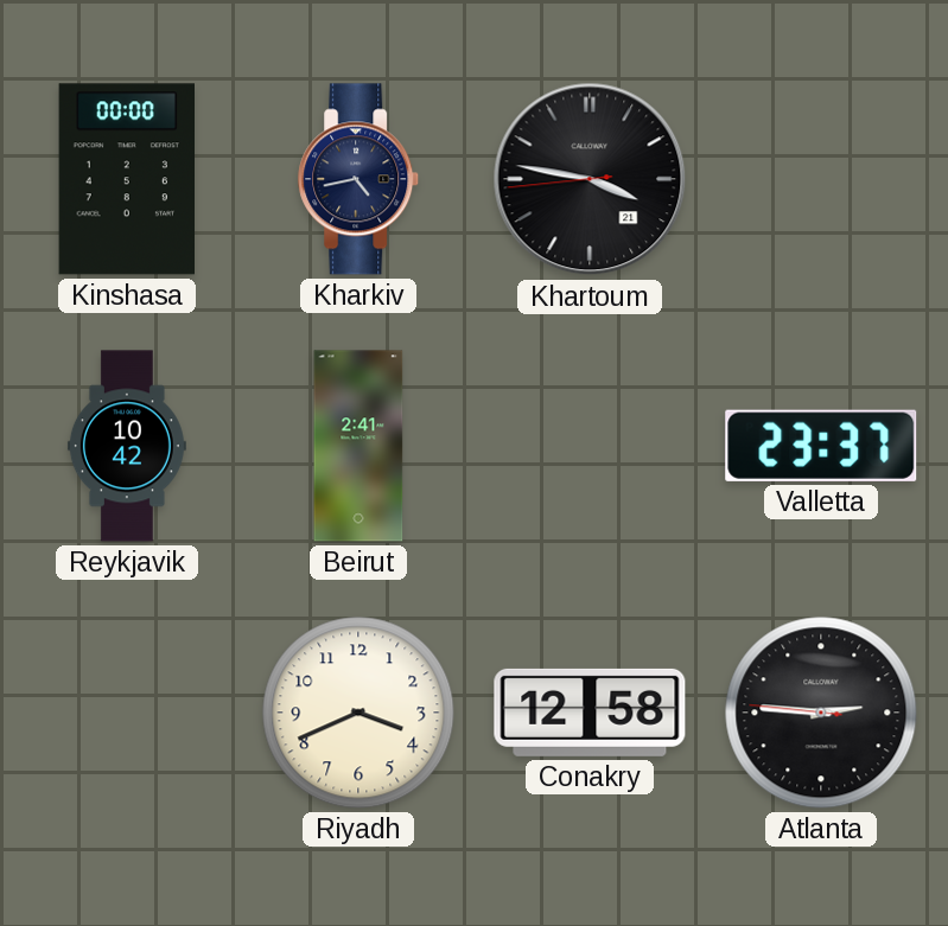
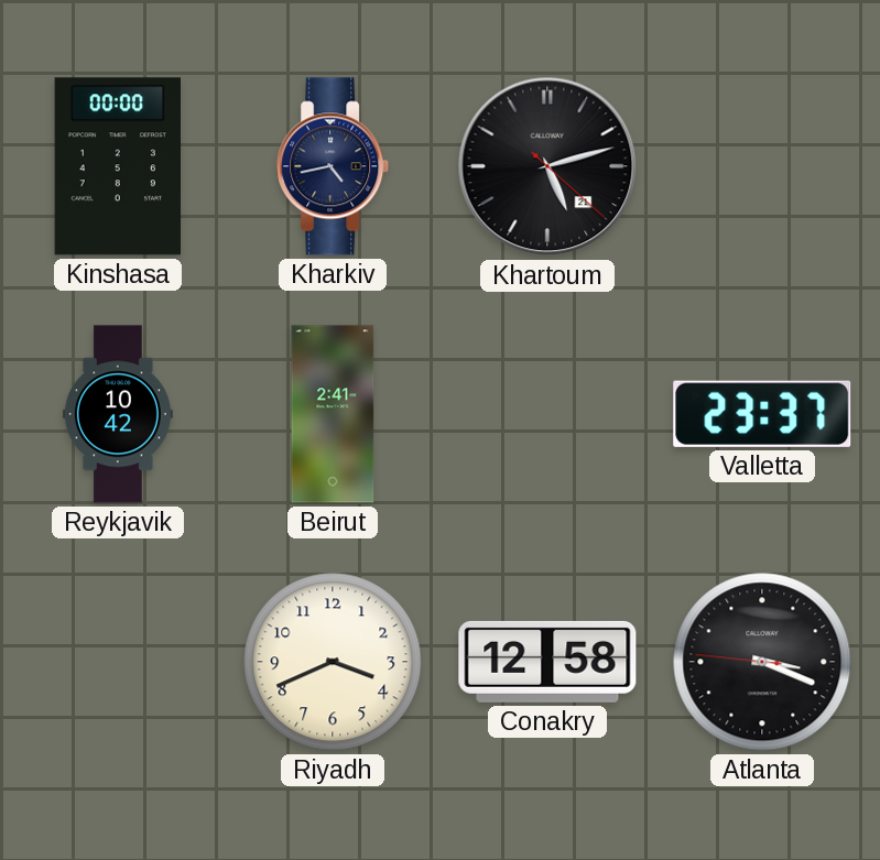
Khartoum: 3:46 -> 5:12 (547, 166)
Atlanta: 2:45 -> 3:18 (762, 662)
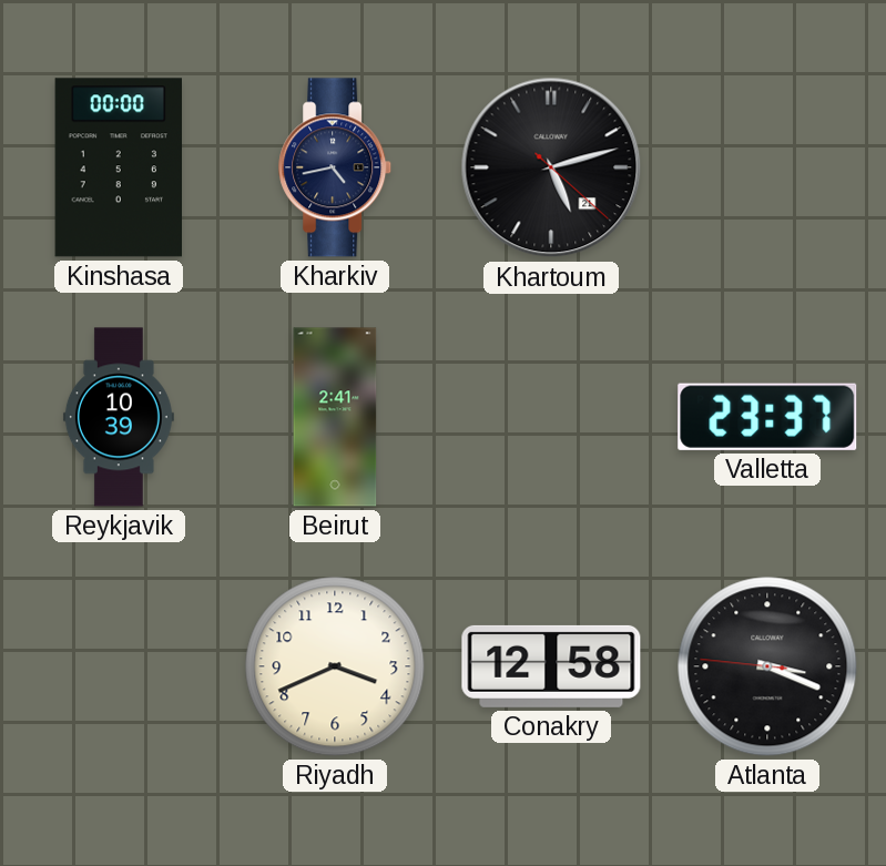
Reykjavik: 10:42 -> 10:39 (119, 417)
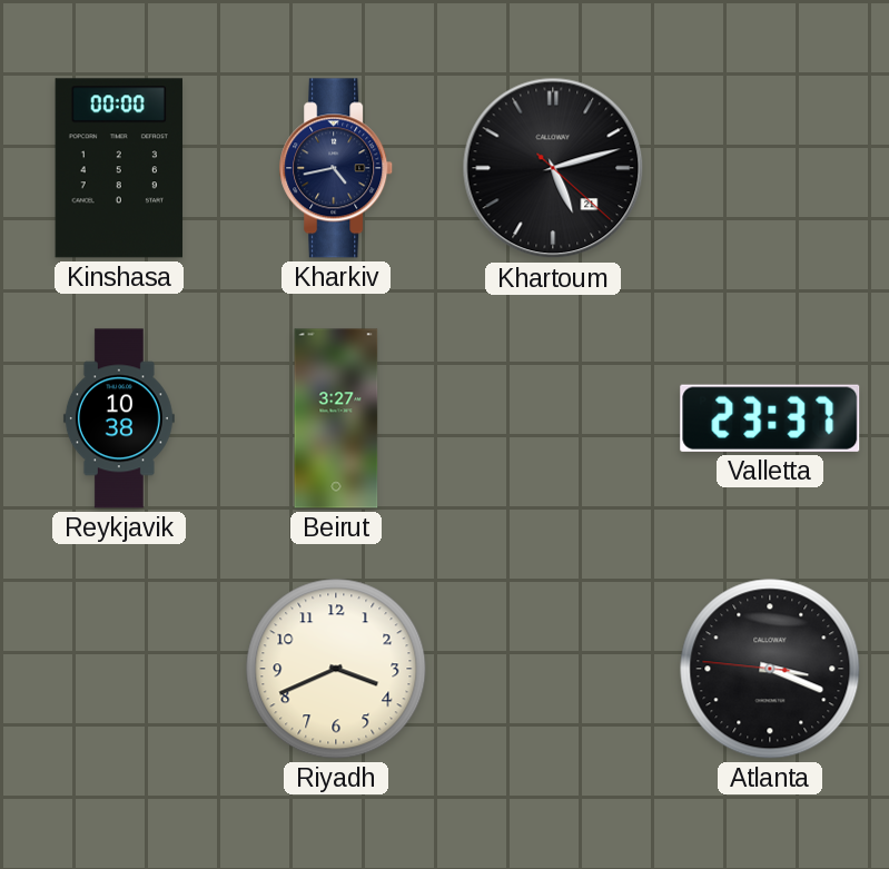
Reykjavik: 10:39 -> 10:38 (119, 418)
Beirut: 2:41 -> 3:27 (336, 418)
Conakry: 12:58 -> none (551, 666)
